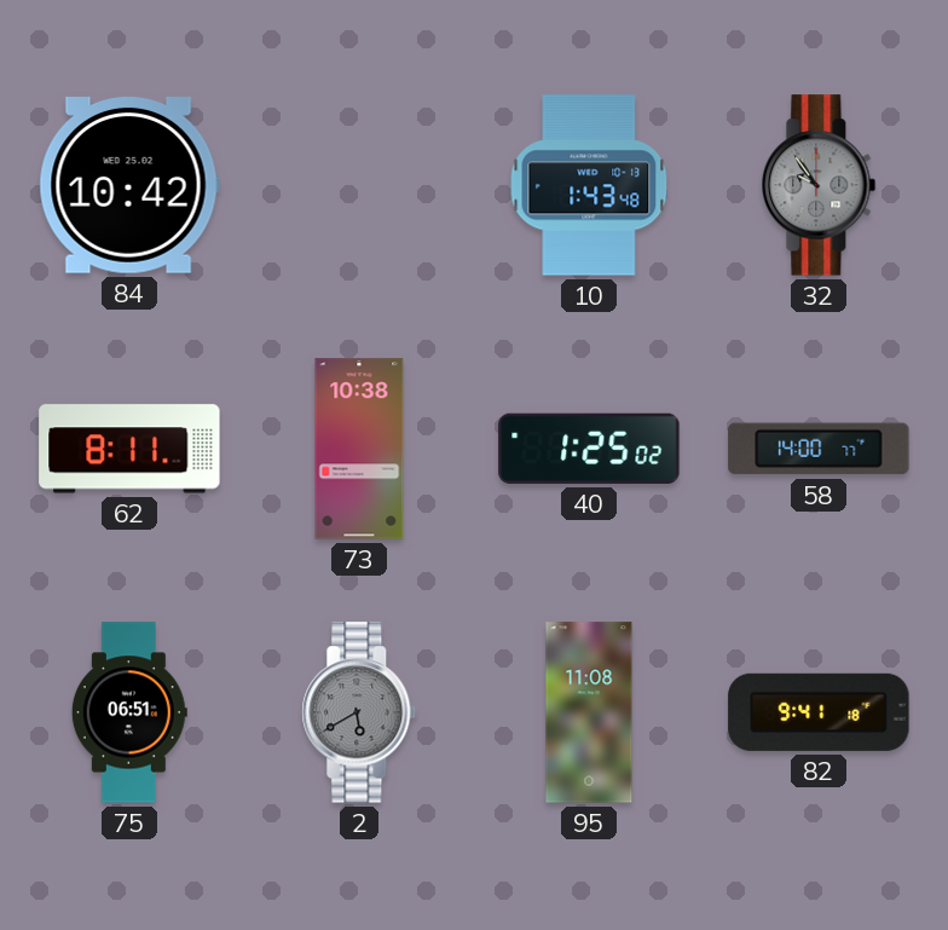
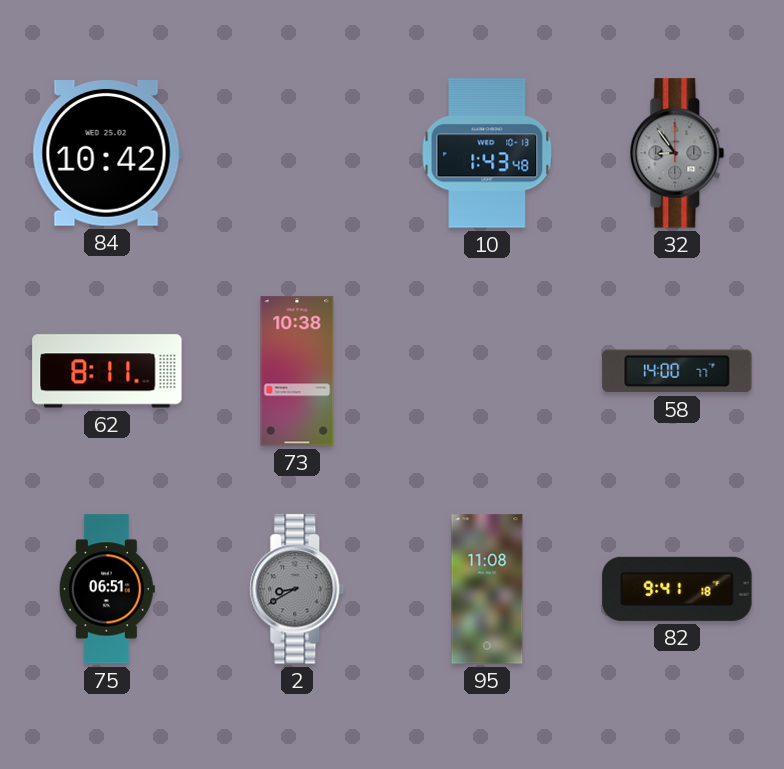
32: 9:54 -> 8:54 (677, 153)
40: 1:25 -> none (589, 449)
2: 5:40 -> 8:40 (297, 589)
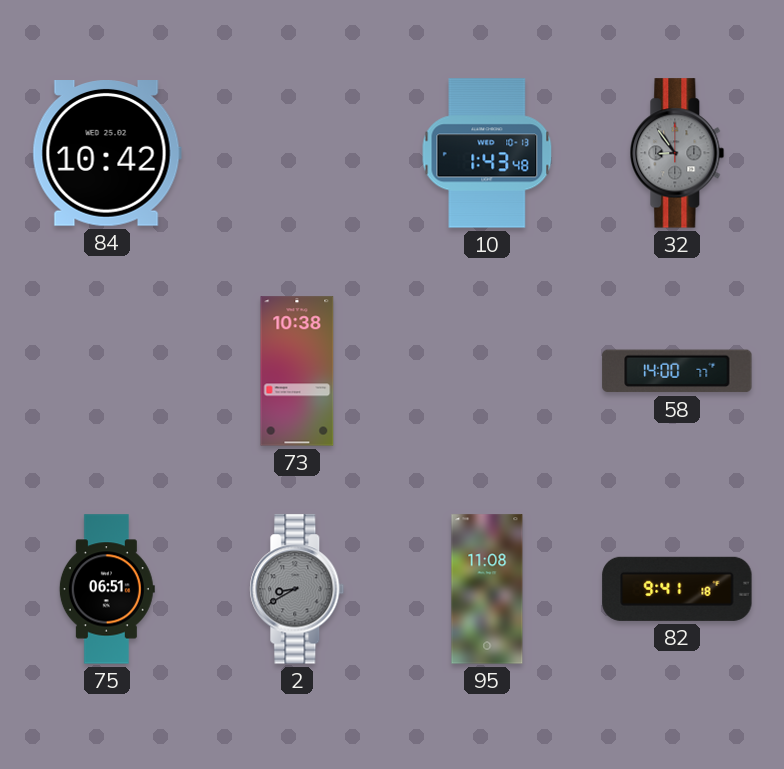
62: 8:11 -> none (107, 371)
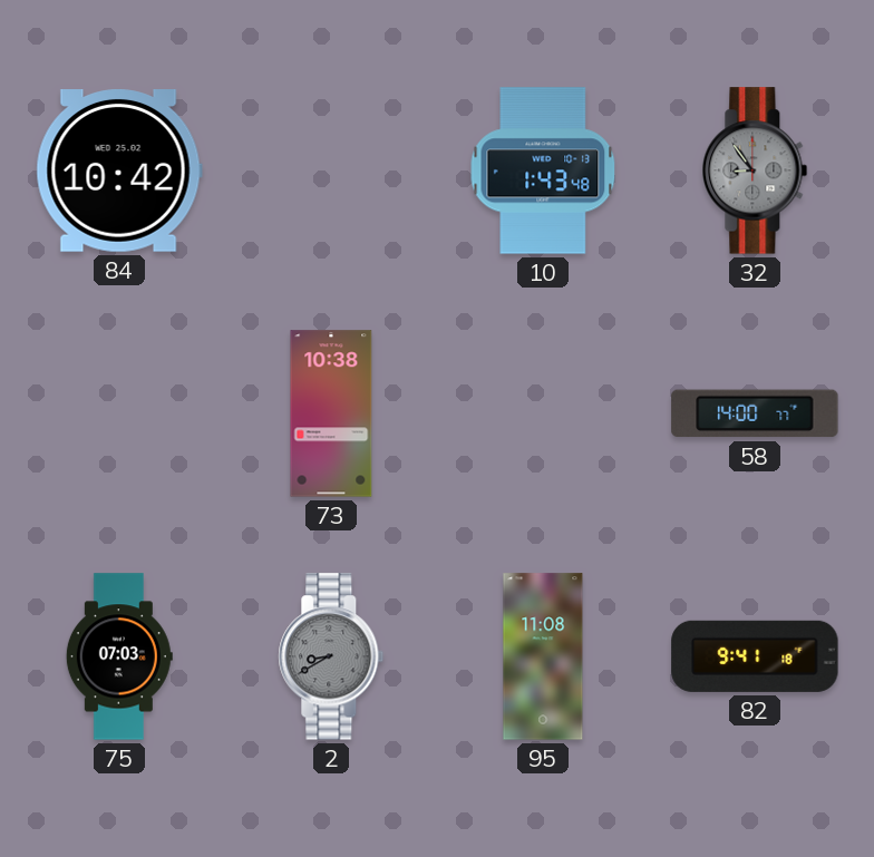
75: 06:51 -> 07:03 (119, 656)
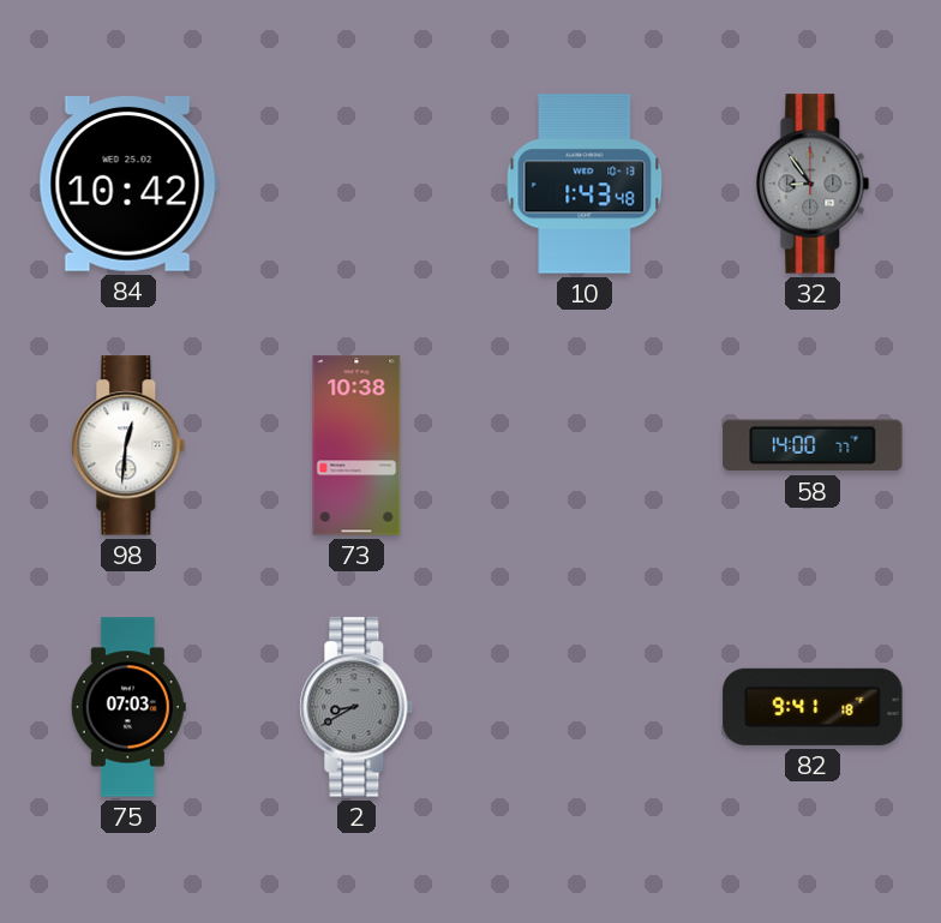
98: none -> 12:31 (128, 445)
95: 11:08 -> none (543, 656)
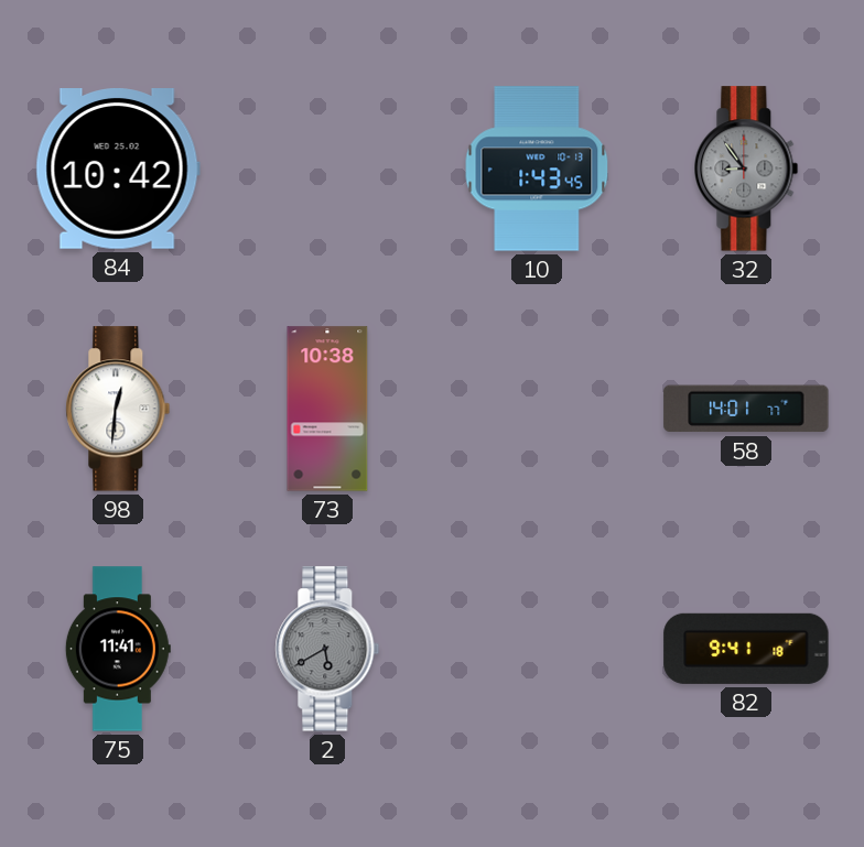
10: 1:43:48 -> 1:43:45 (537, 169)
58: 14:00 -> 14:01 (746, 409)
75: 07:03 -> 11:41 (118, 649)
2: 8:40 -> 5:40 (327, 649)
